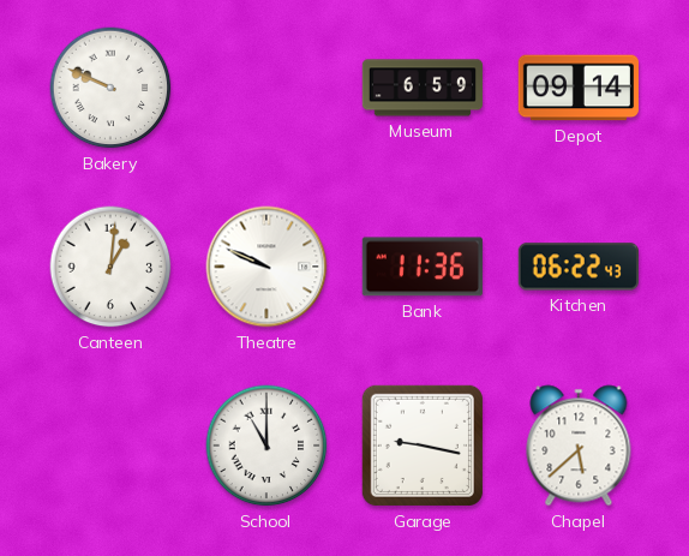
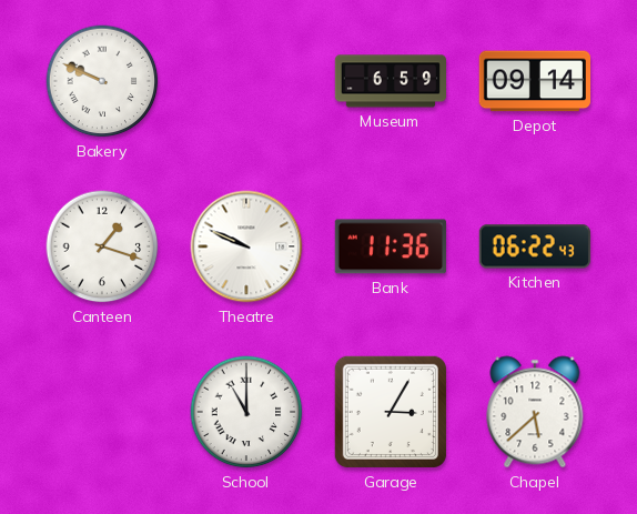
Canteen: 1:01 -> 1:18 (102, 246)
Garage: 9:17 -> 3:05 (391, 412)
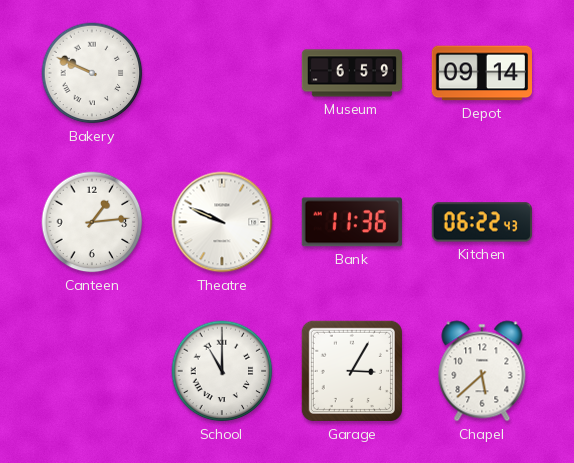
Canteen: 1:18 -> 1:14 (92, 222)
